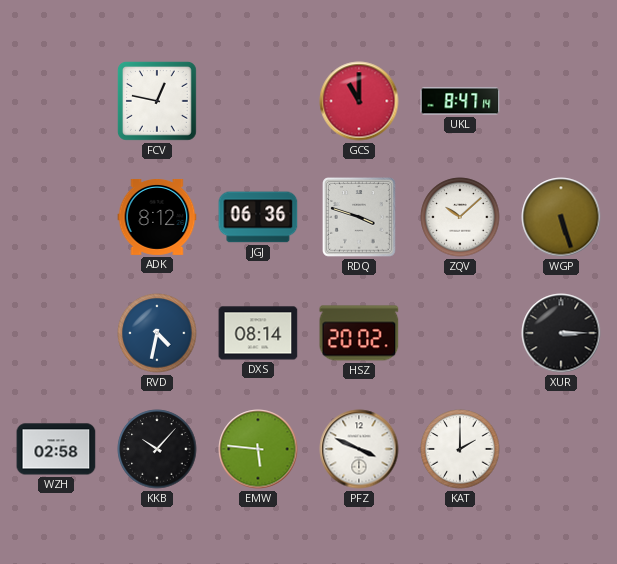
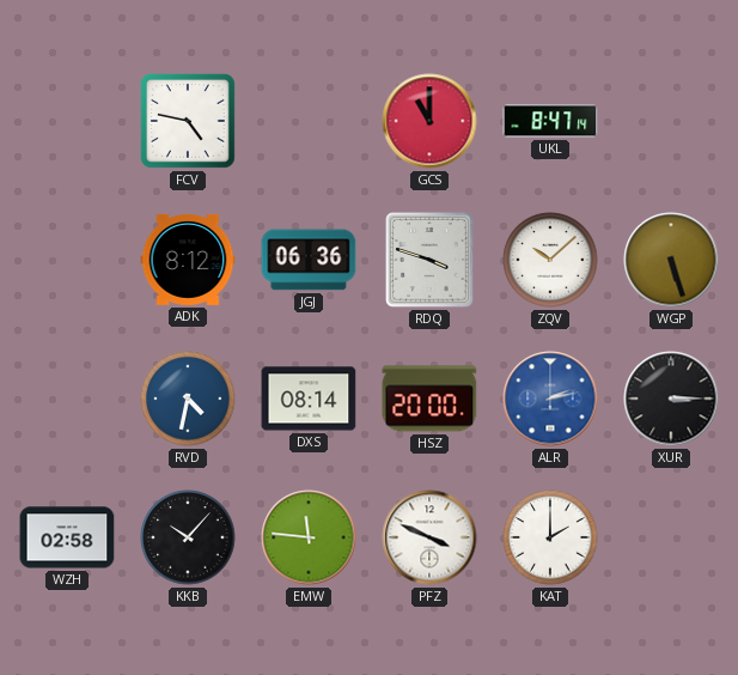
FCV: 12:47 -> 4:47 (188, 121)
HSZ: 20:02 -> 20:00 (429, 399)
ALR: none -> 2:13 (550, 399)
EMW: 5:46 -> 11:46 (309, 537)
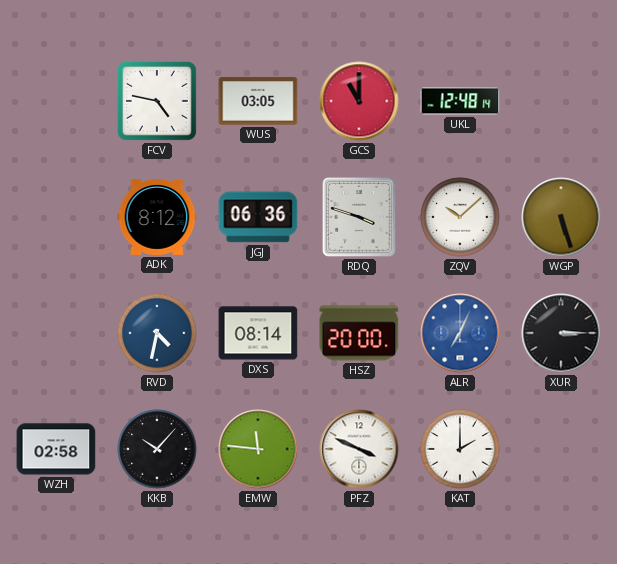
WUS: none -> 03:05 (258, 101)
UKL: 8:47 -> 12:48 (460, 101)
ALR: 2:13 -> 7:04 (460, 333)
